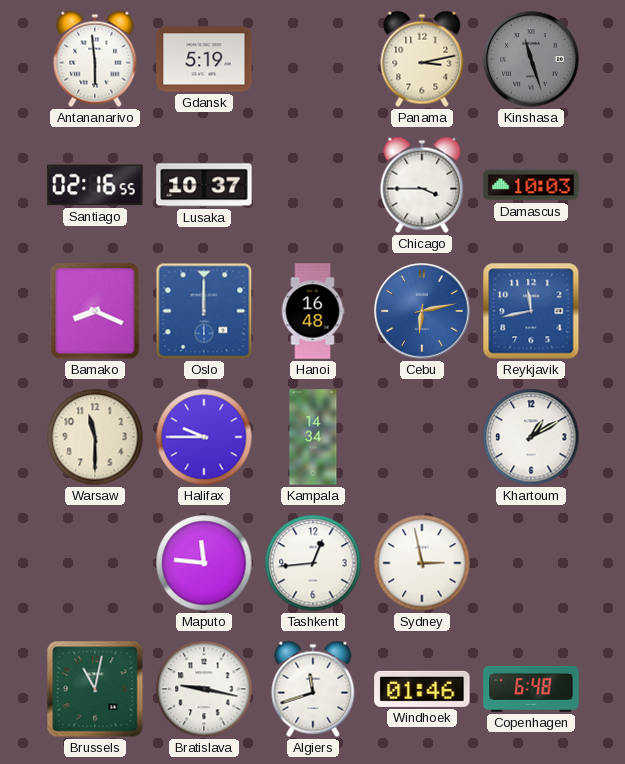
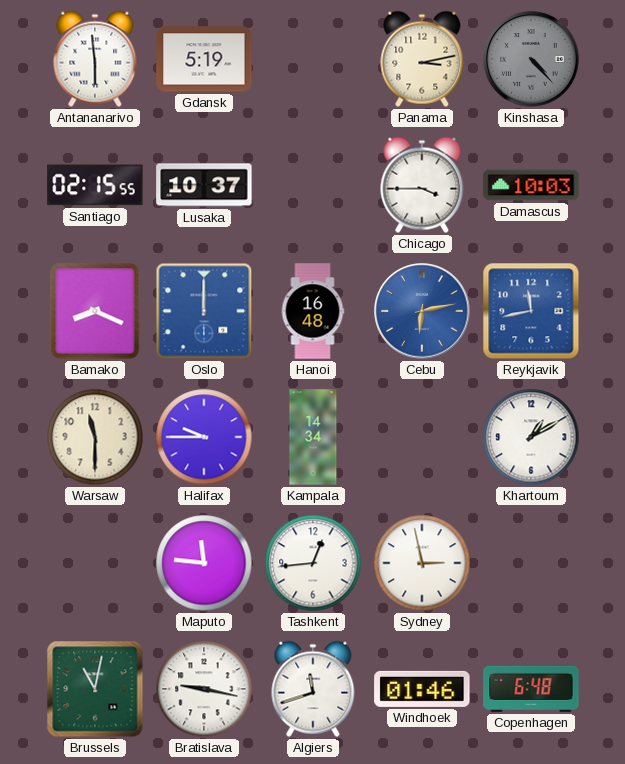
Kinshasa: 11:27 -> 4:23 (531, 59)
Santiago: 02:16 -> 02:15 (95, 185)
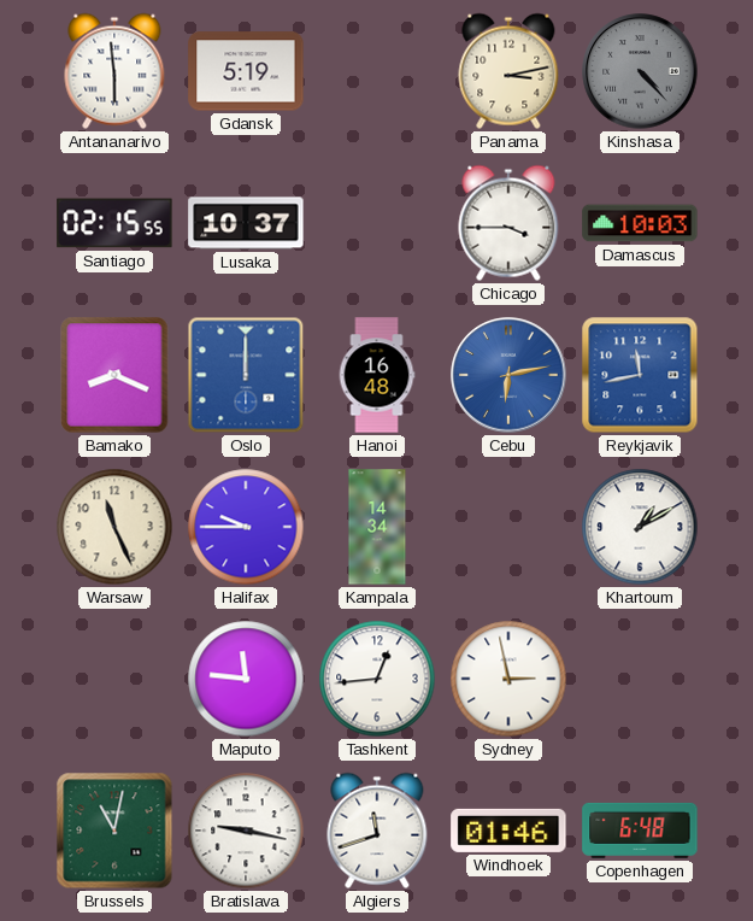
Warsaw: 11:30 -> 11:26 (114, 527)
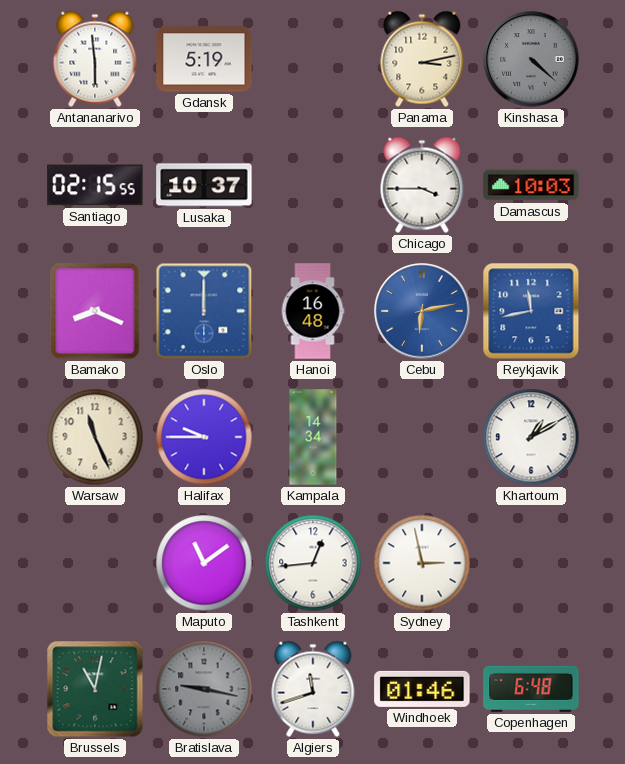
Kinshasa: 4:23 -> 4:22 (531, 59)
Maputo: 11:46 -> 11:09 (204, 563)
Bratislava dial: white -> grey (204, 689)
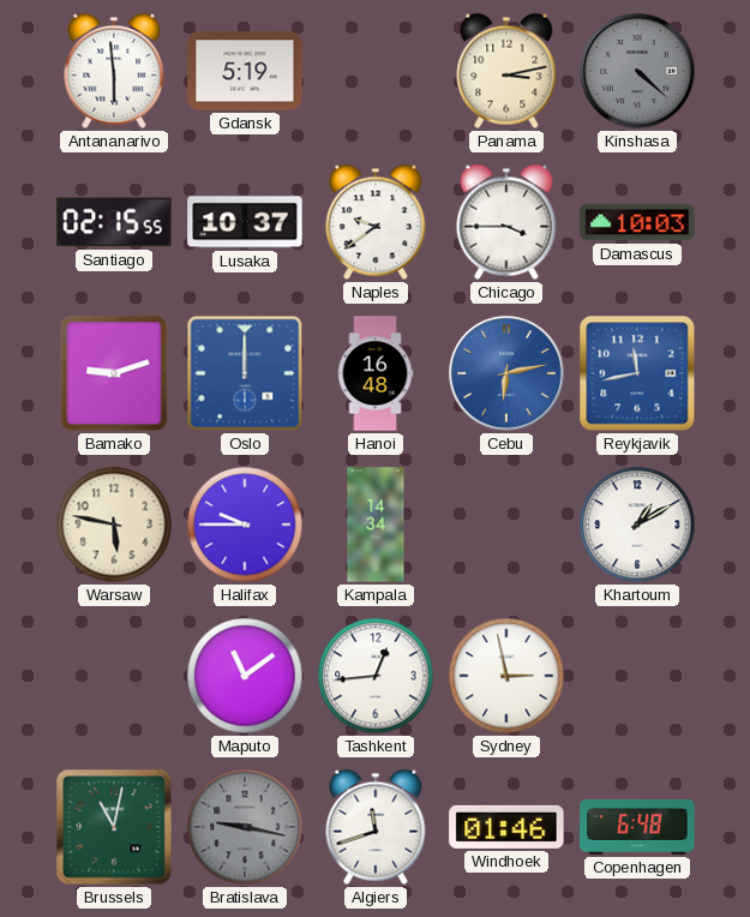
Naples: none -> 9:39 (376, 222)
Bamako: 8:19 -> 9:12 (114, 373)
Warsaw: 11:26 -> 5:47 (114, 525)
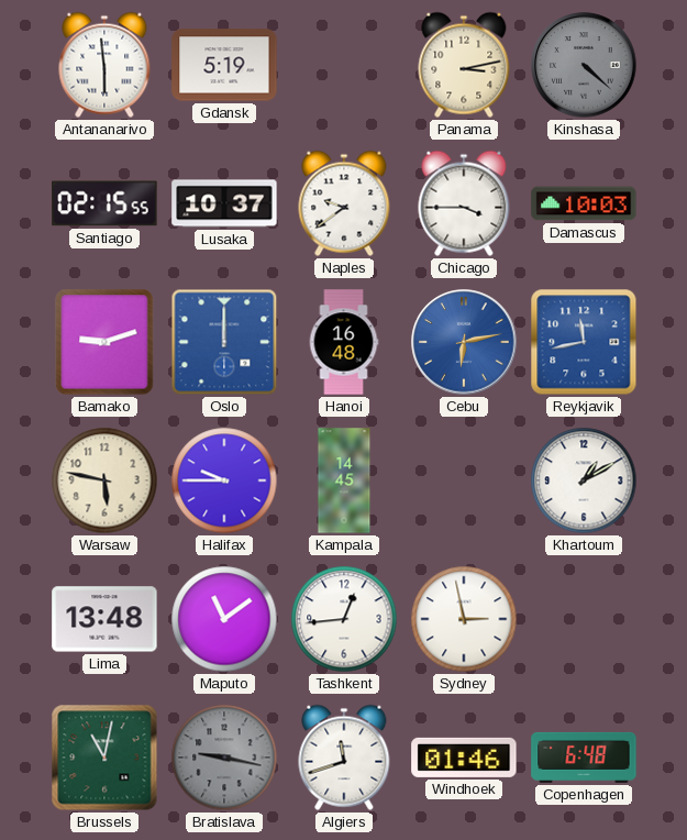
Kampala: 14:34 -> 14:45 (344, 480)
Lima: none -> 13:48 (104, 619)
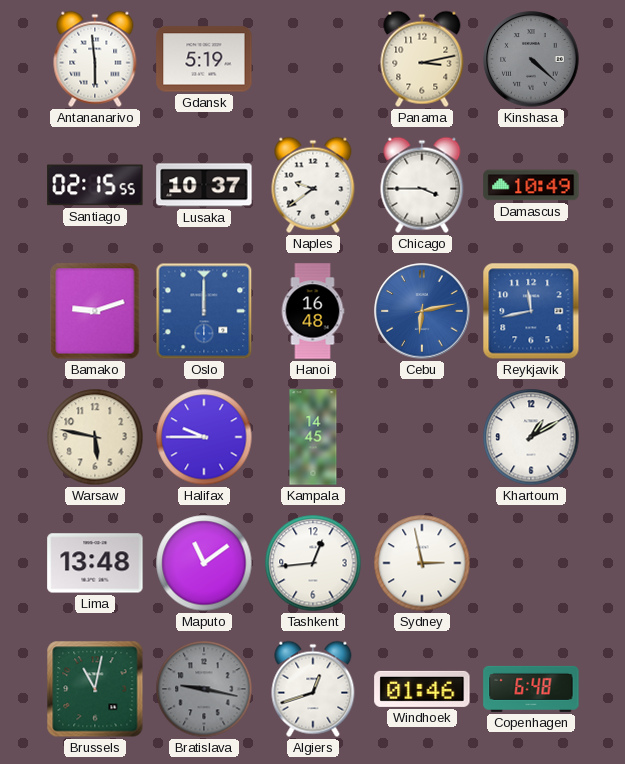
Damascus: 10:03 -> 10:49 (531, 185)
Algiers: 11:42 -> 12:42 (313, 689)
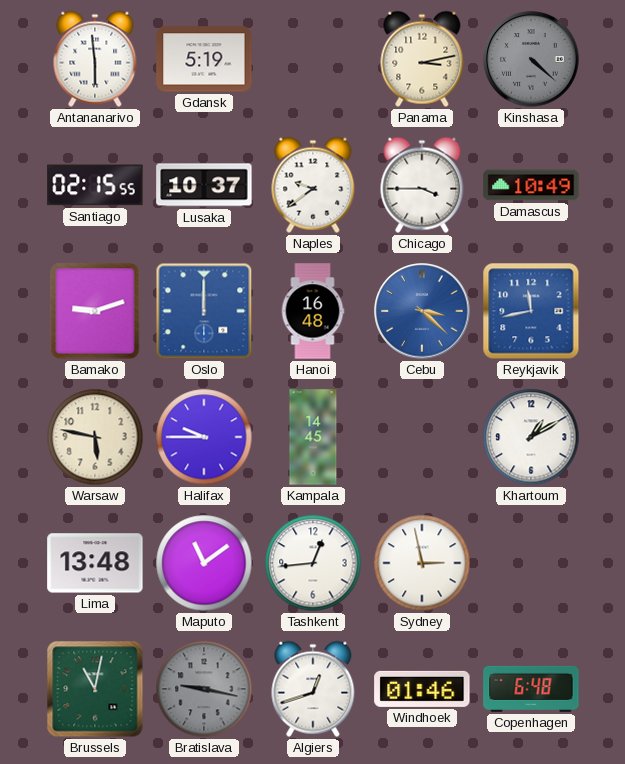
Cebu: 6:13 -> 3:22 (422, 311)
